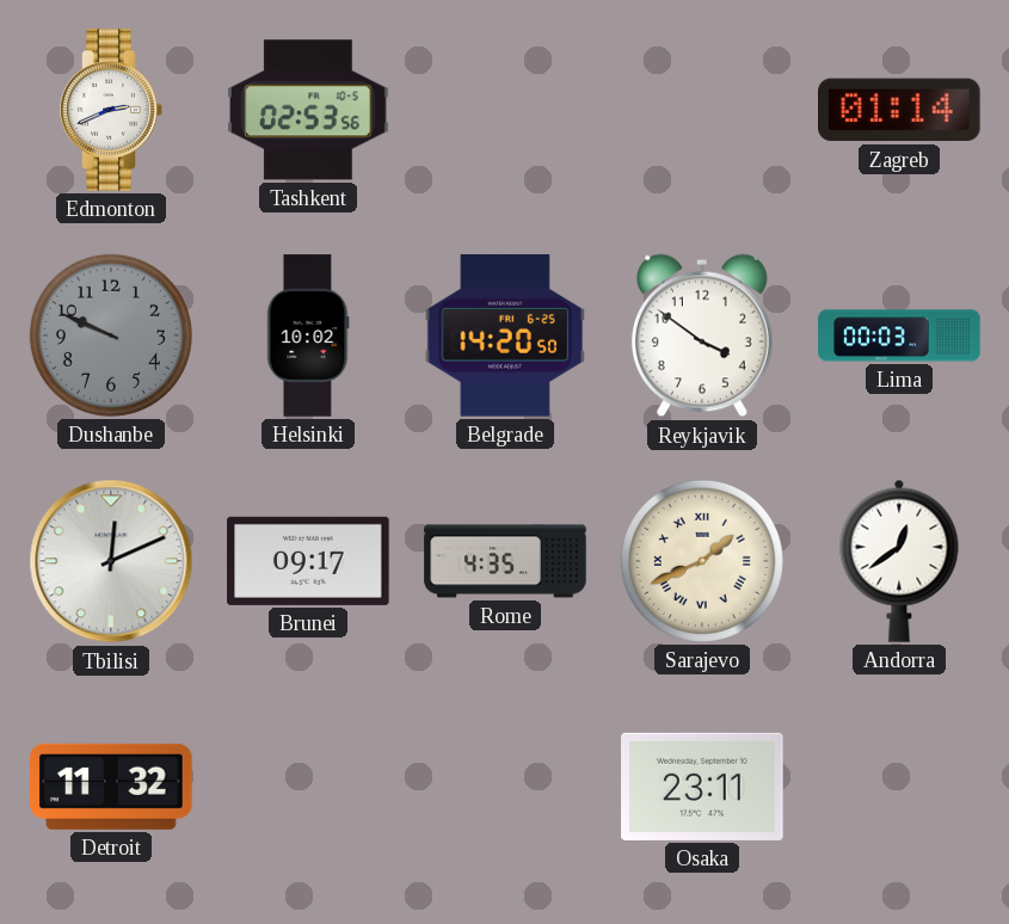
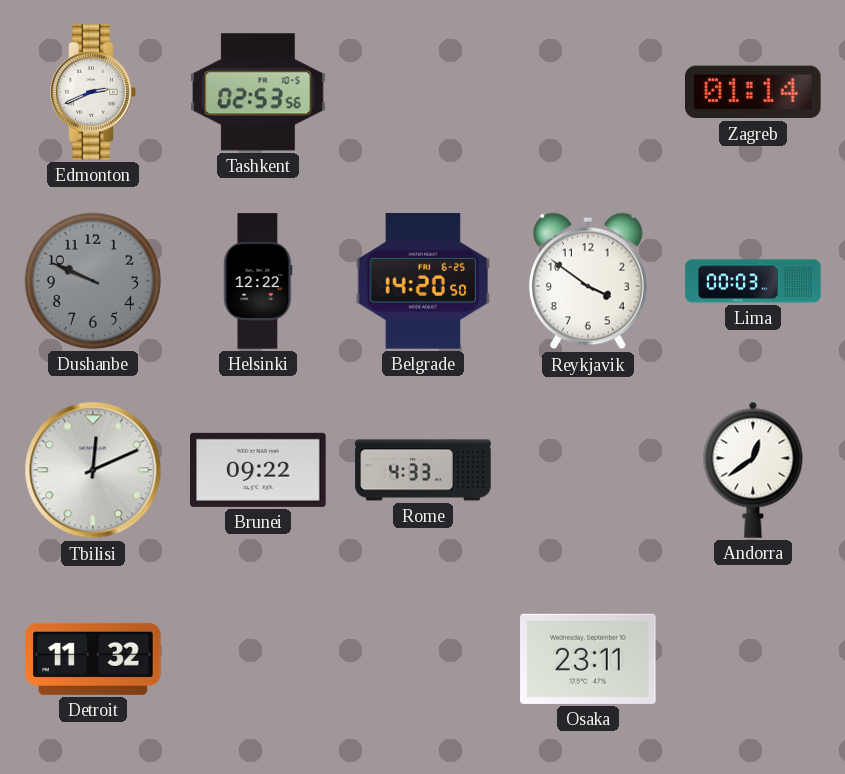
Helsinki: 10:02 -> 12:22 (258, 281)
Brunei: 09:17 -> 09:22 (258, 470)
Rome: 4:35 -> 4:33 (423, 470)
Sarajevo: 1:41 -> none (702, 561)
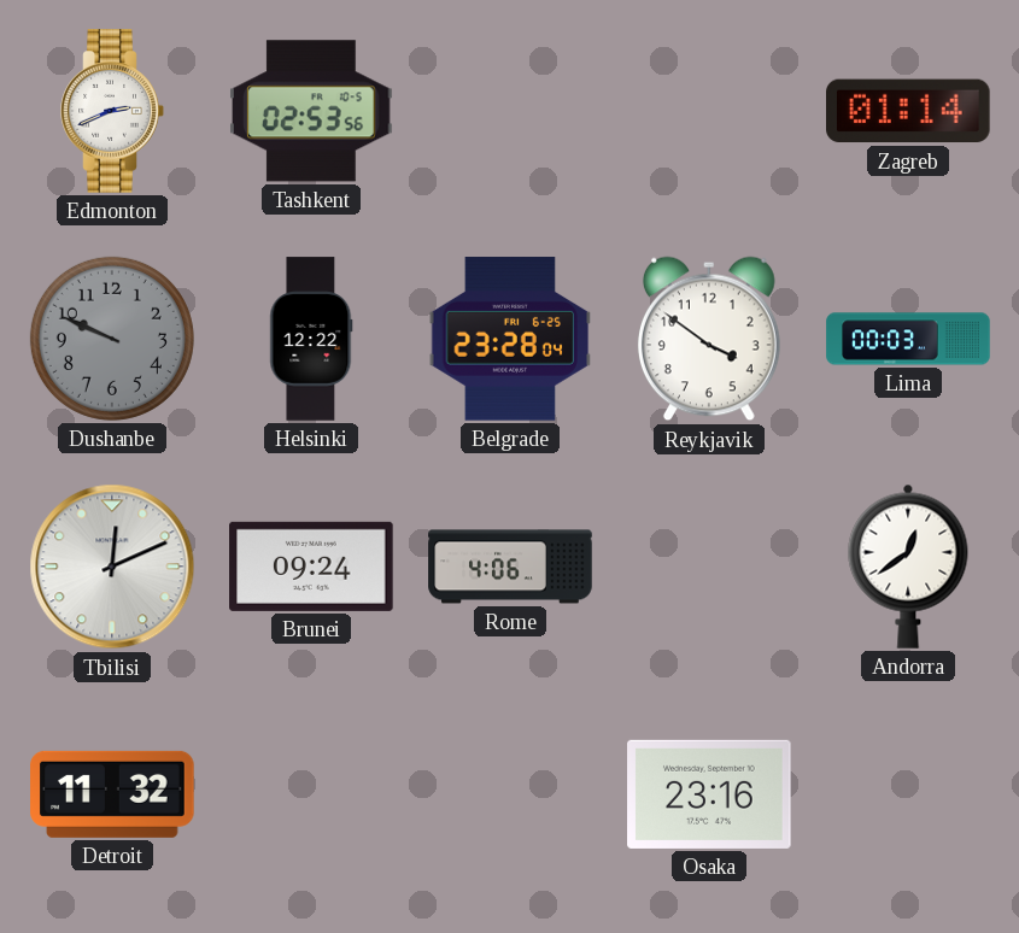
Belgrade: 14:20 -> 23:28 (510, 339)
Brunei: 09:22 -> 09:24 (311, 567)
Rome: 4:33 -> 4:06 (510, 567)
Osaka: 23:11 -> 23:16 (709, 794)
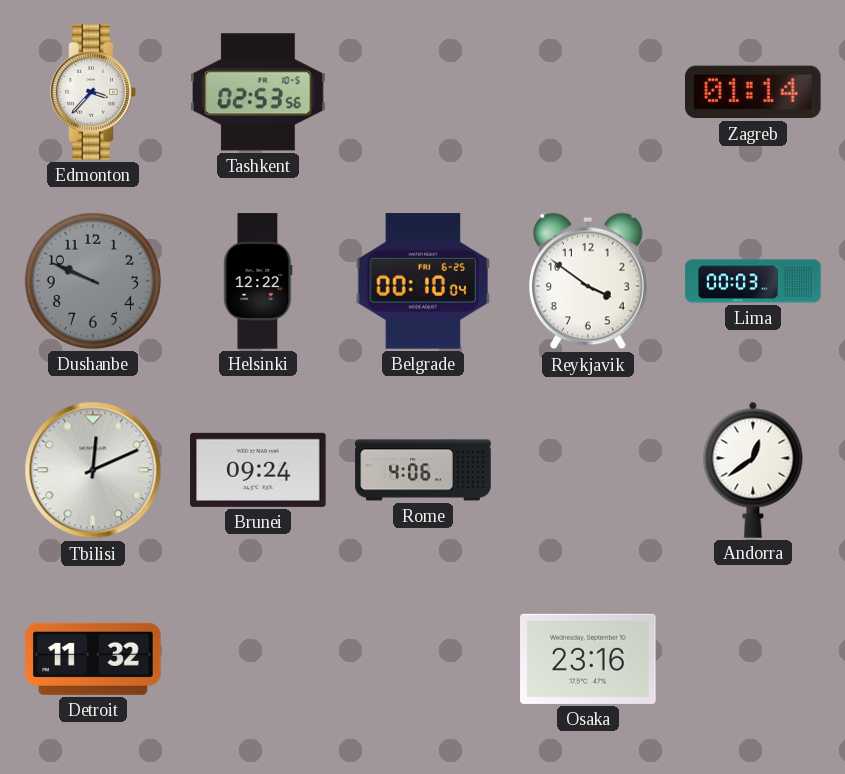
Edmonton: 2:41 -> 3:37 (93, 92)
Belgrade: 23:28 -> 00:10 (423, 281)
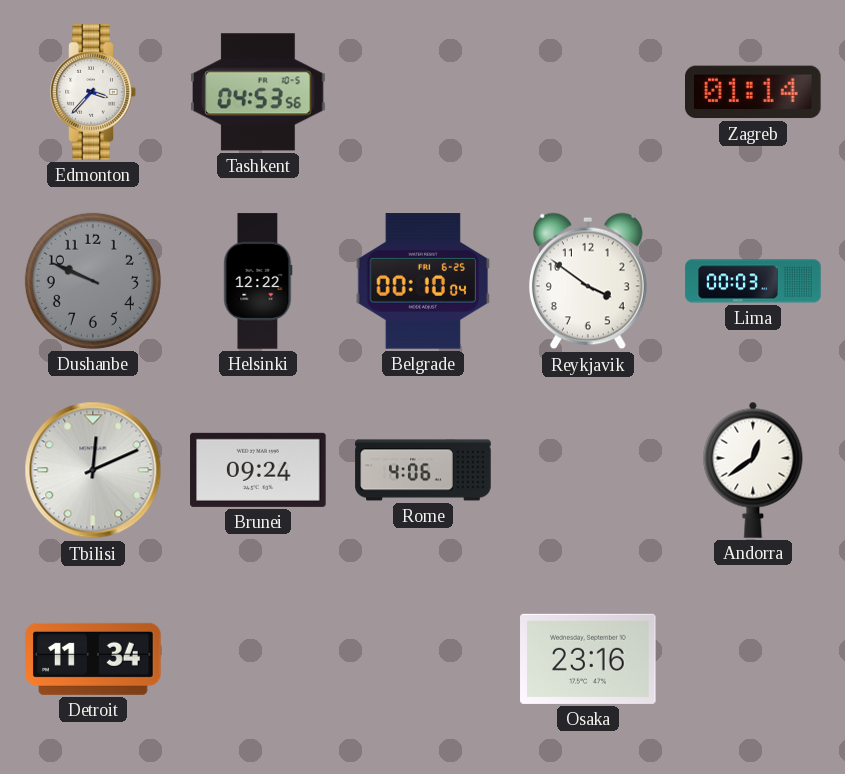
Tashkent: 02:53 -> 04:53 (258, 92)
Detroit: 11:32 -> 11:34 (93, 659)
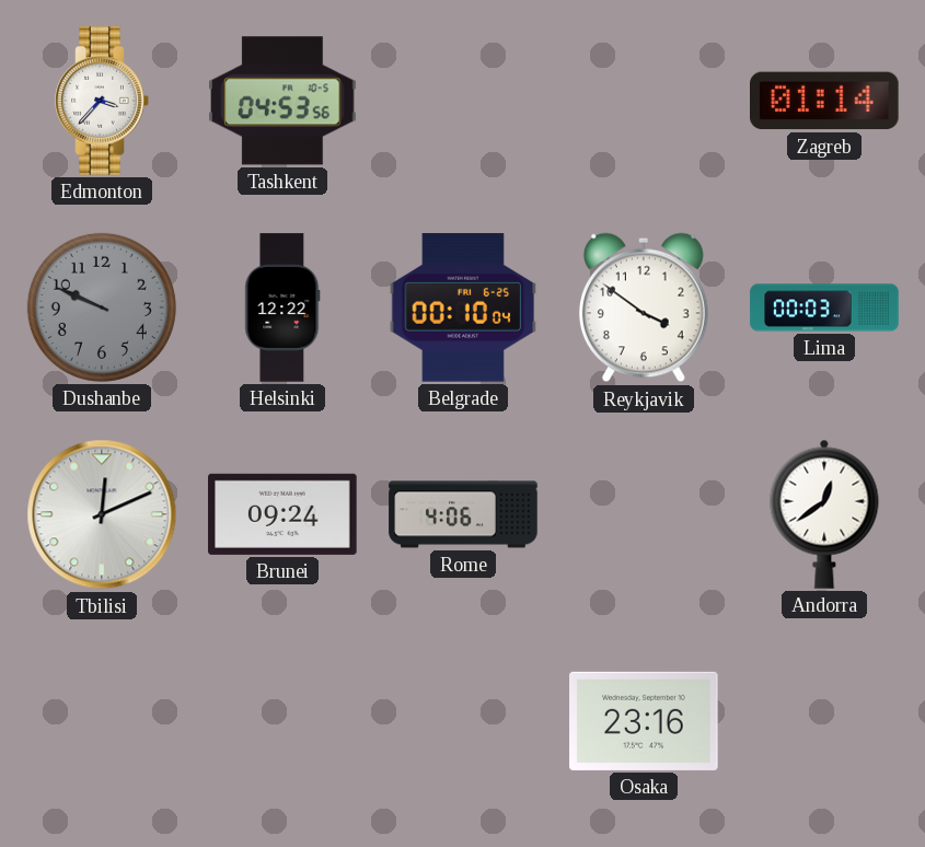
Detroit: 11:34 -> none (93, 659)
